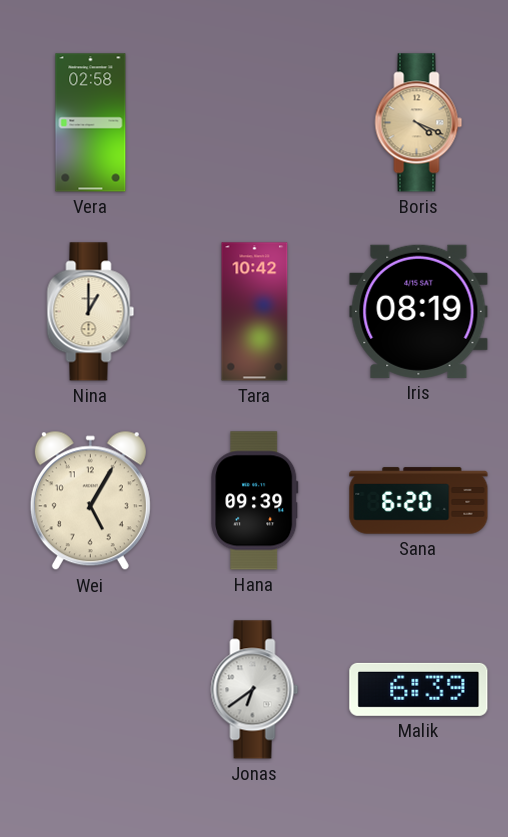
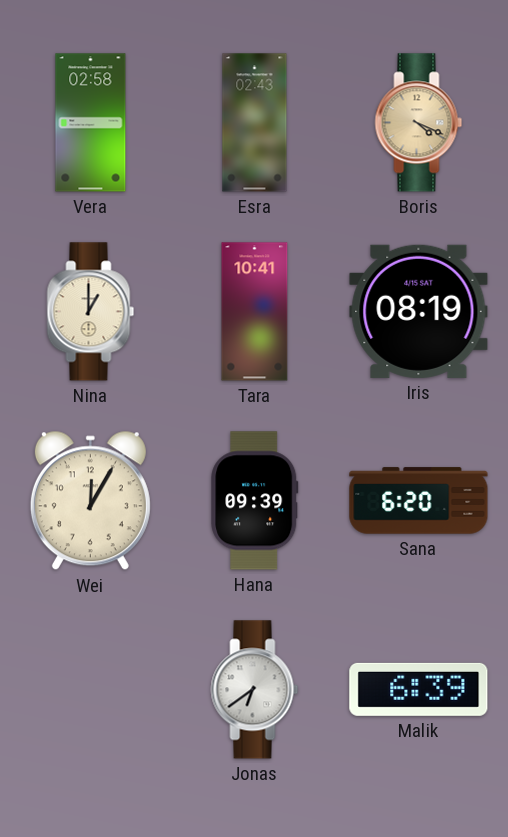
Esra: none -> 02:43 (255, 123)
Tara: 10:42 -> 10:41 (255, 312)
Wei: 5:05 -> 12:05 (90, 501)
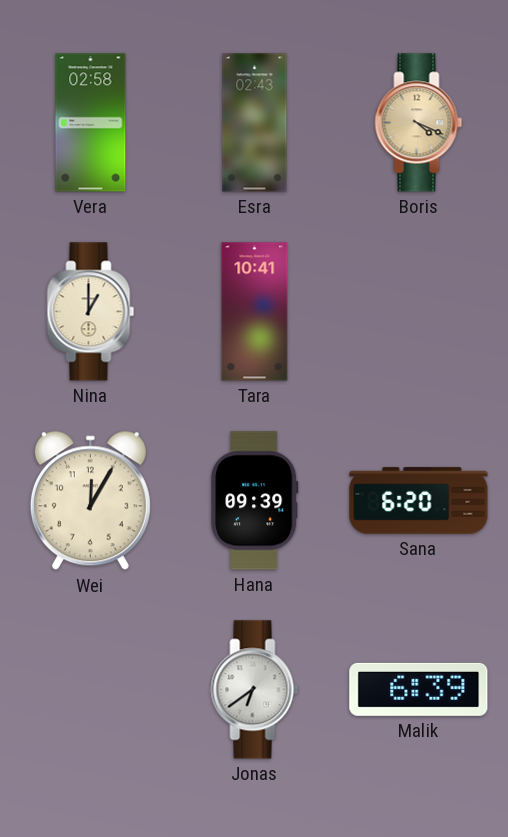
Iris: 08:19 -> none (419, 311)
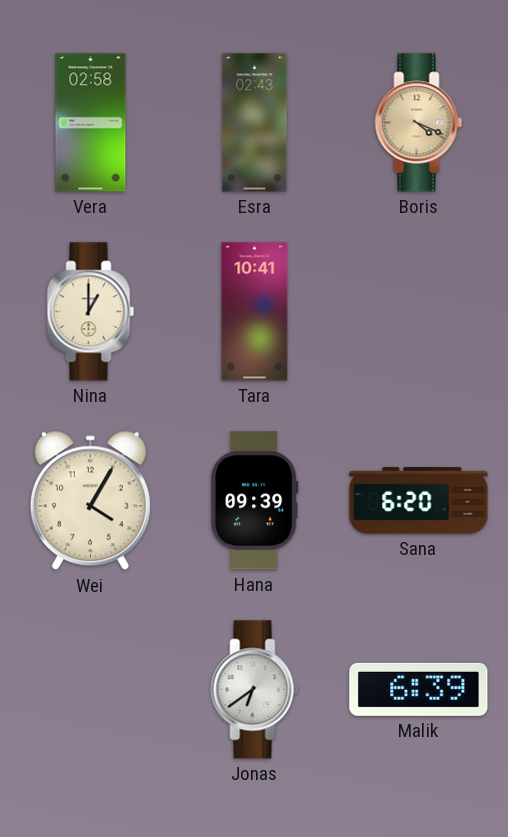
Wei: 12:05 -> 4:05 (90, 501)
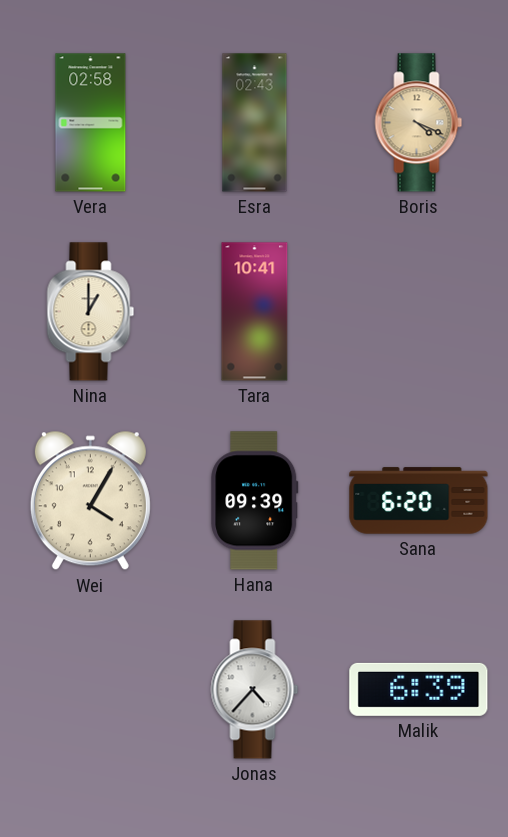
Jonas: 6:39 -> 4:37 (255, 690)
